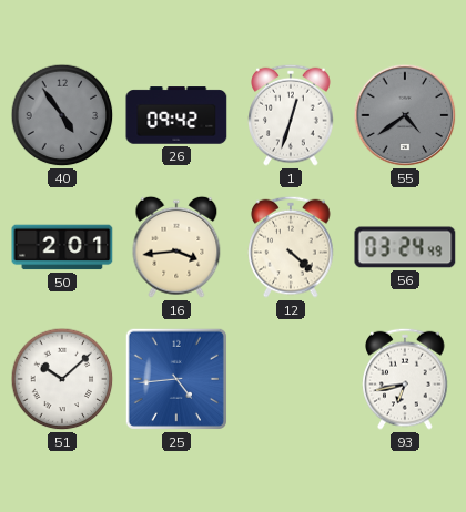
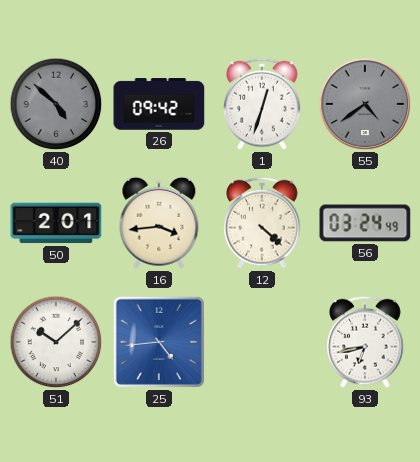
40: 4:54 -> 4:52 (56, 104)
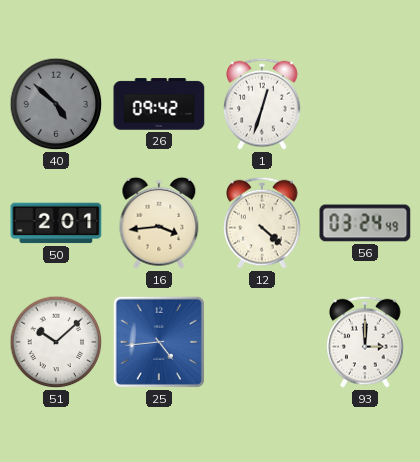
55: 4:39 -> none (365, 104)
93: 6:43 -> 3:00 (365, 342)
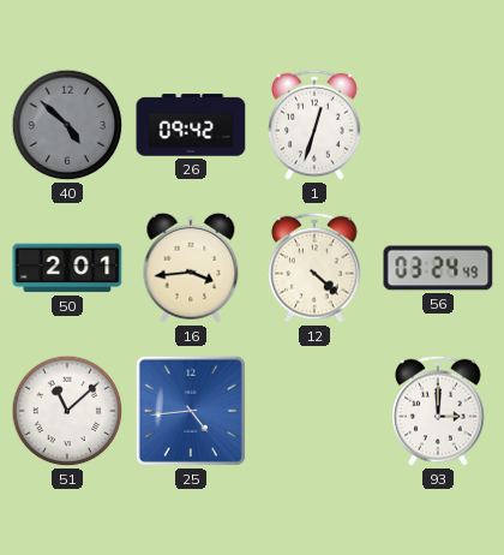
51: 10:08 -> 11:08 (67, 411)
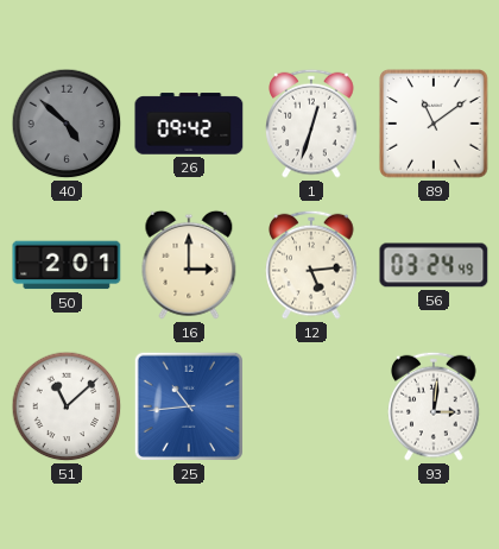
89: none -> 11:09 (434, 124)
16: 3:44 -> 3:00 (189, 265)
12: 4:22 -> 5:14 (311, 265)
25: 4:44 -> 10:44 (189, 406)
93: 3:00 -> 3:01 (434, 406)
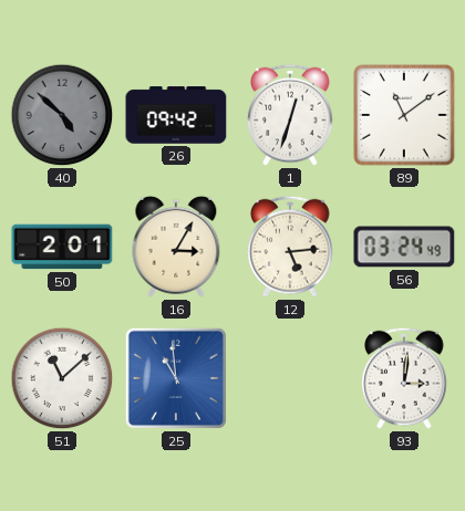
16: 3:00 -> 3:05 (176, 247)
25: 10:44 -> 10:59 (176, 378)
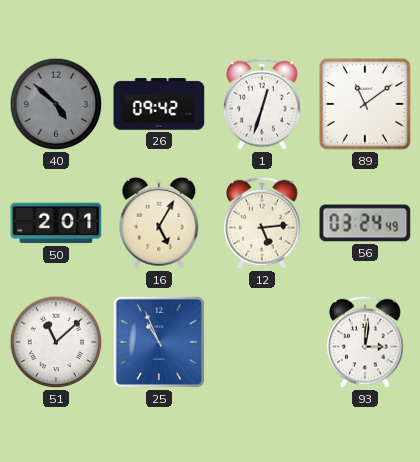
16: 3:05 -> 5:05 (159, 223)
25: 10:59 -> 10:56 (159, 342)
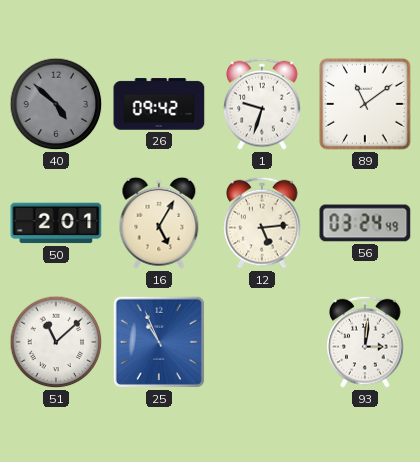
1: 12:33 -> 9:33 (262, 104)
